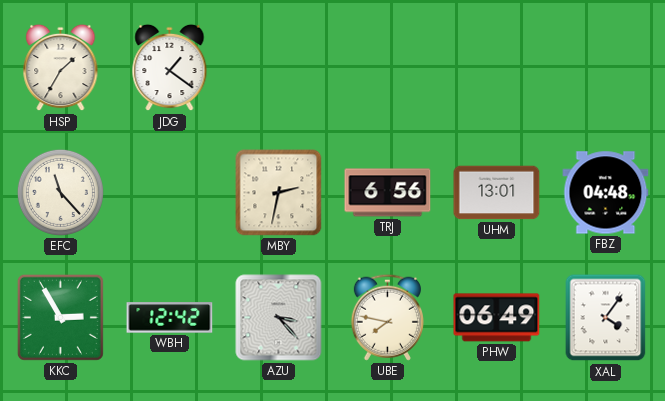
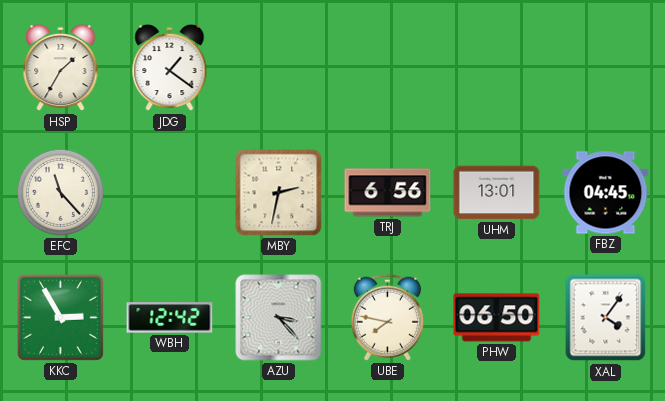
FBZ: 04:48 -> 04:45 (606, 193)
PHW: 06:49 -> 06:50 (497, 318)
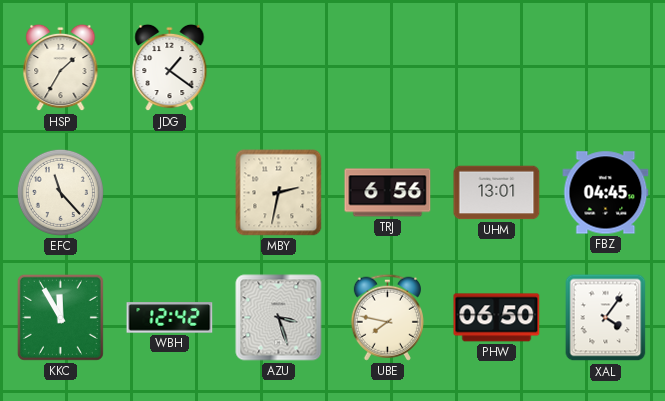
KKC: 2:55 -> 11:55 (60, 317)
AZU: 3:23 -> 3:27 (279, 318)
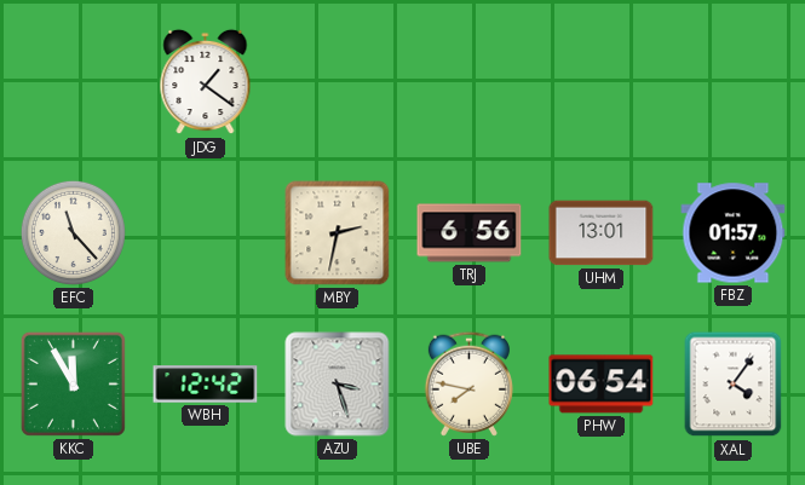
HSP: 1:35 -> none (61, 68)
FBZ: 04:45 -> 01:57 (734, 233)
PHW: 06:50 -> 06:54 (602, 385)
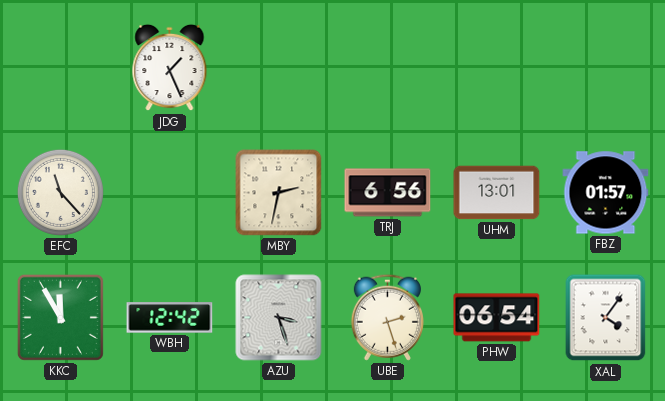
JDG: 1:21 -> 1:26 (170, 68)
UBE: 7:47 -> 2:27 (387, 317)
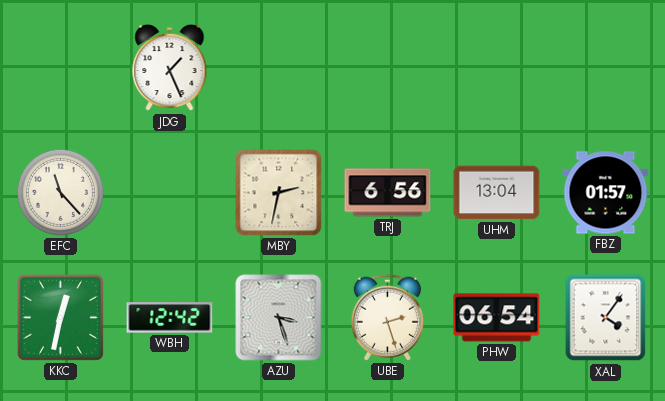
UHM: 13:01 -> 13:04 (497, 193)
KKC: 11:55 -> 12:32 (60, 317)
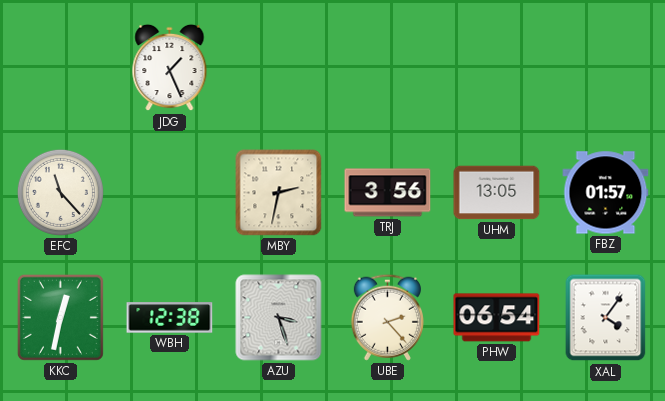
TRJ: 6:56 -> 3:56 (388, 193)
UHM: 13:04 -> 13:05 (497, 193)
WBH: 12:42 -> 12:38 (170, 318)
UBE: 2:27 -> 2:23 (387, 317)
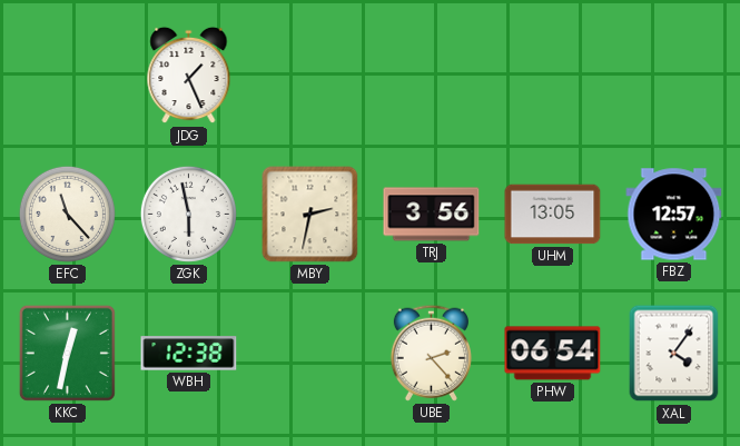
ZGK: none -> 5:58 (188, 214)
FBZ: 01:57 -> 12:57 (674, 215)
AZU: 3:27 -> none (279, 318)
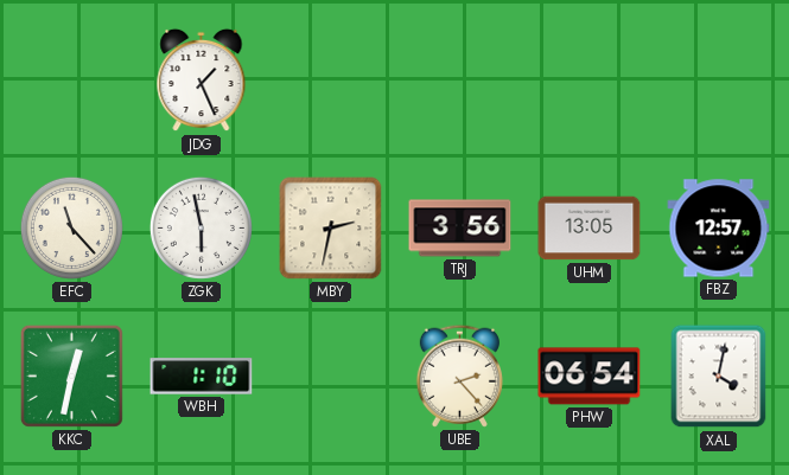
WBH: 12:38 -> 1:10 (202, 377)
XAL: 4:06 -> 4:02 (719, 377)
